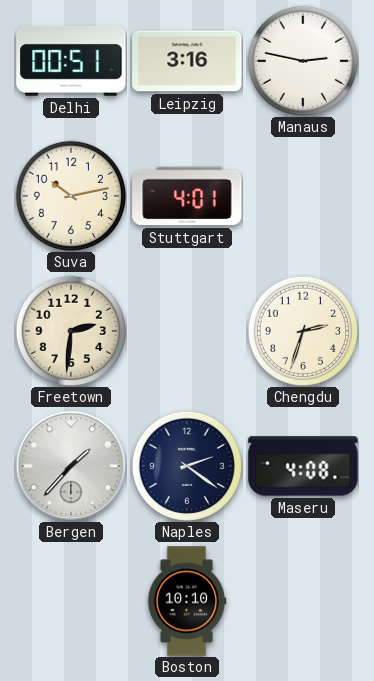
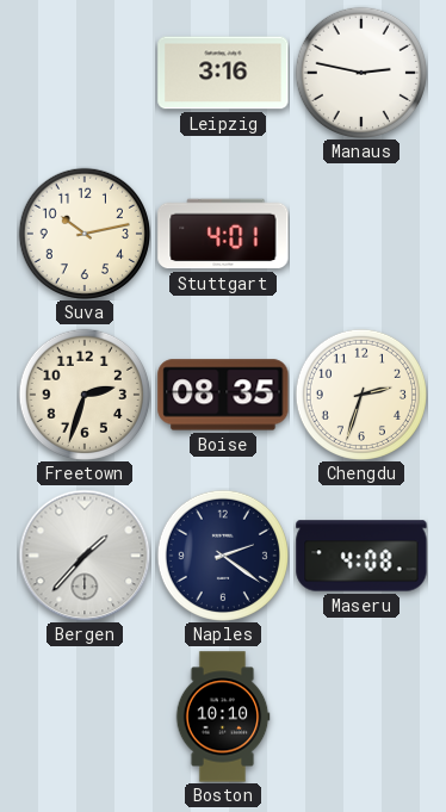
Delhi: 00:51 -> none (71, 61)
Freetown: 2:31 -> 2:33 (85, 395)
Boise: none -> 08:35 (223, 395)
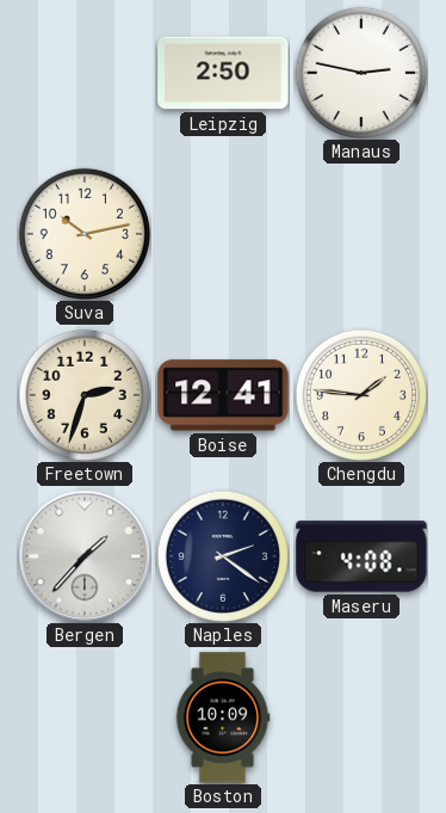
Leipzig: 3:16 -> 2:50 (223, 73)
Stuttgart: 4:01 -> none (223, 234)
Boise: 08:35 -> 12:41 (223, 395)
Chengdu: 2:33 -> 1:46 (361, 395)
Boston: 10:10 -> 10:09 (223, 717)
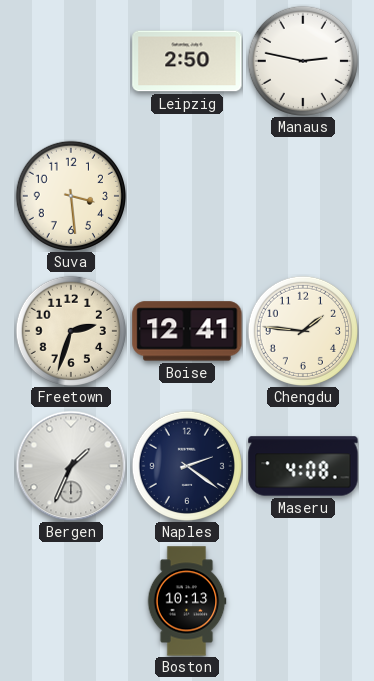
Suva: 10:13 -> 3:29 (71, 196)
Bergen: 1:37 -> 1:34 (71, 466)
Boston: 10:09 -> 10:13 (187, 601)
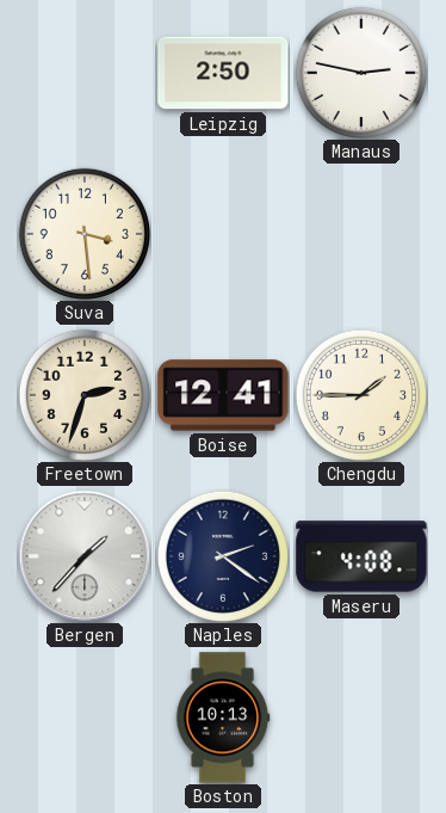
Chengdu: 1:46 -> 1:45 (361, 395)
Bergen: 1:34 -> 1:37 (85, 556)
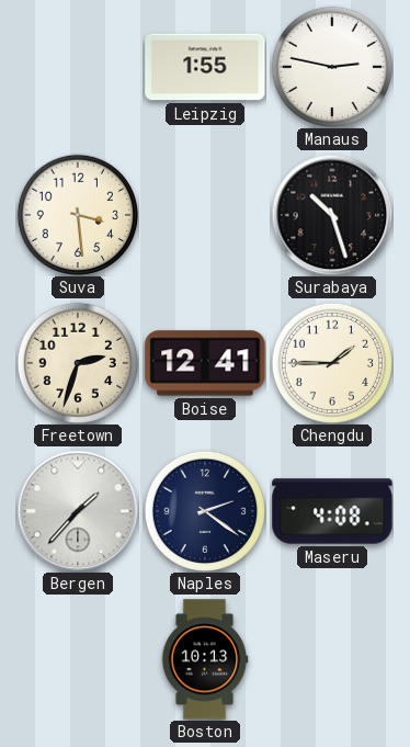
Leipzig: 2:50 -> 1:55 (205, 67)
Surabaya: none -> 10:27 (332, 215)
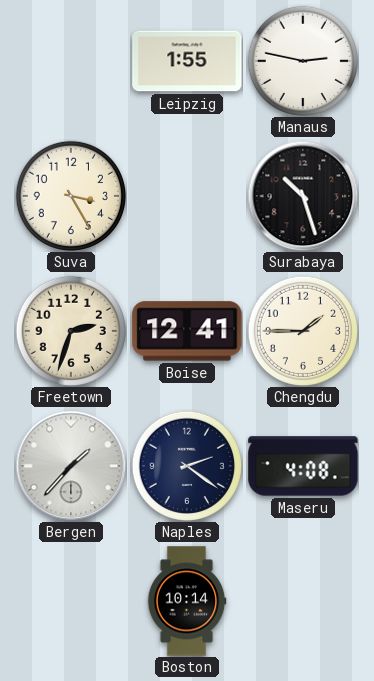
Suva: 3:29 -> 3:25 (71, 196)
Boston: 10:13 -> 10:14 (187, 601)
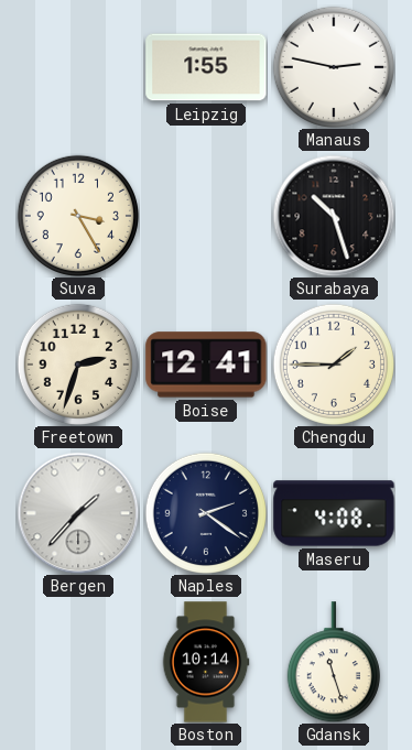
Gdansk: none -> 11:27 (334, 662)
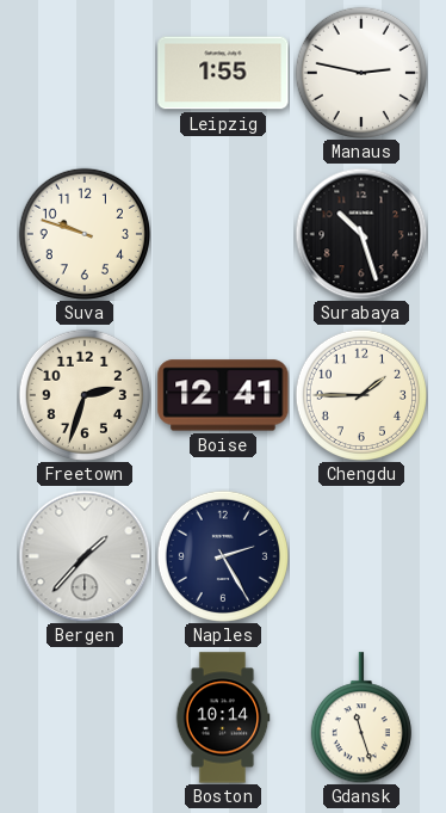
Suva: 3:25 -> 9:48 (85, 234)
Naples: 2:21 -> 2:25 (223, 556)
Maseru: 4:08 -> none (334, 513)
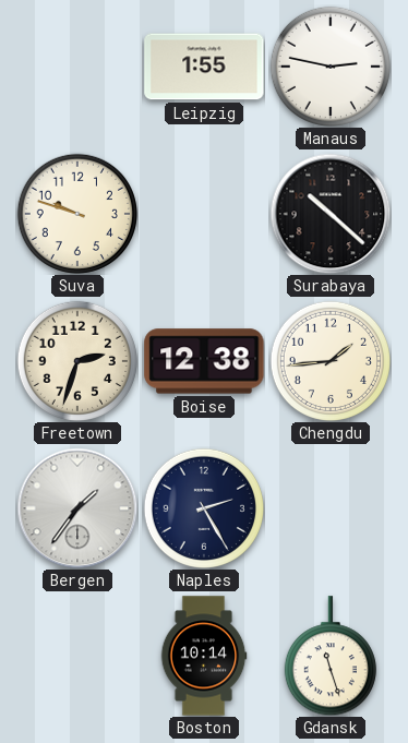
Surabaya: 10:27 -> 10:22 (331, 214)
Boise: 12:41 -> 12:38 (204, 361)
Chengdu: 1:45 -> 1:44 (331, 361)
Bergen: 1:37 -> 1:36 (77, 508)
